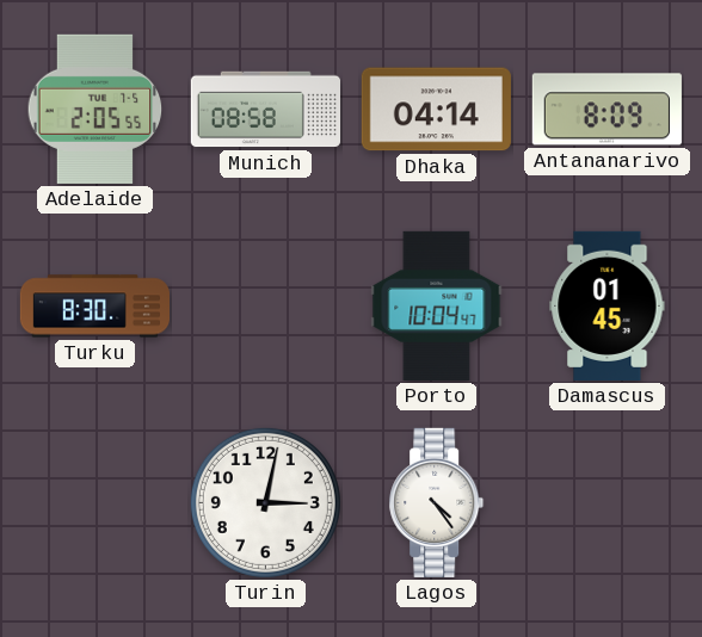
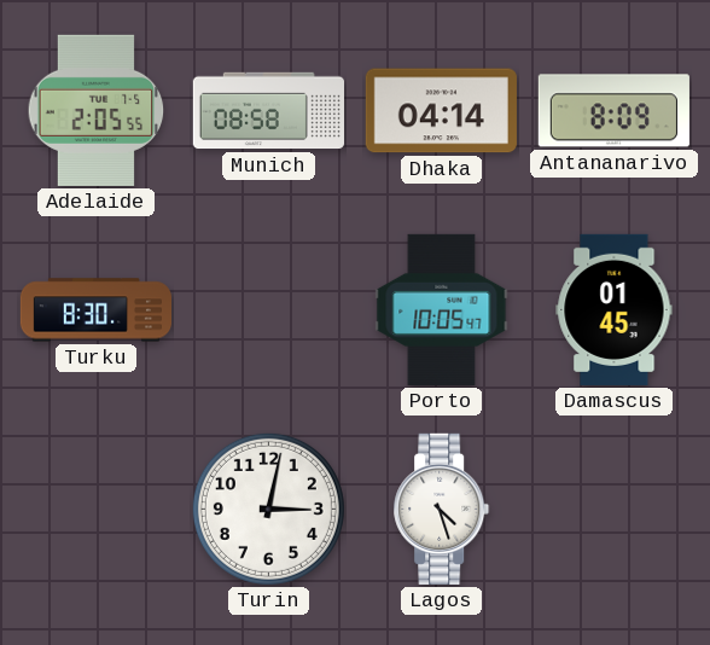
Porto: 10:04 -> 10:05 (442, 309)
Lagos: 4:24 -> 4:27 (442, 509)
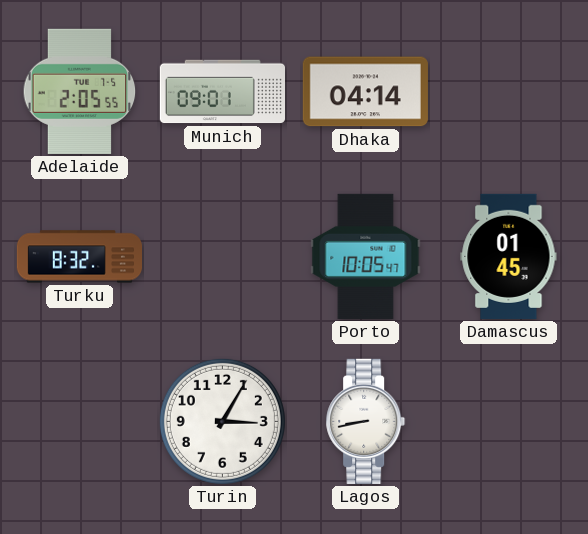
Munich: 08:58 -> 09:01 (222, 92)
Antananarivo: 8:09 -> none (613, 111)
Turku: 8:30 -> 8:32 (79, 257)
Turin: 3:02 -> 3:05 (222, 421)
Lagos: 4:27 -> 8:43 (366, 421)
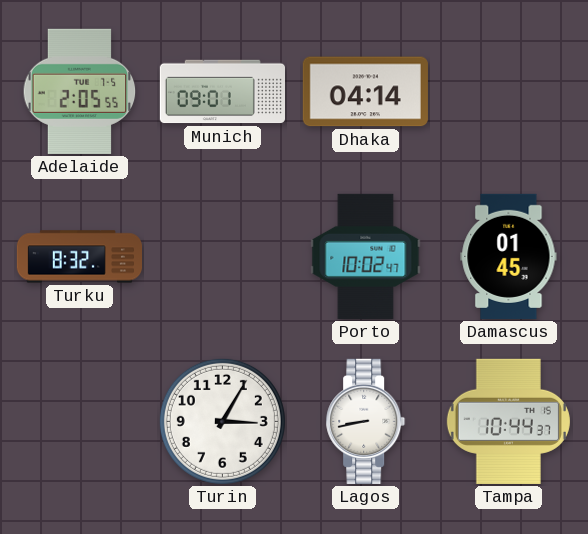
Porto: 10:05 -> 10:02 (366, 256)
Tampa: none -> 10:44 (508, 421)
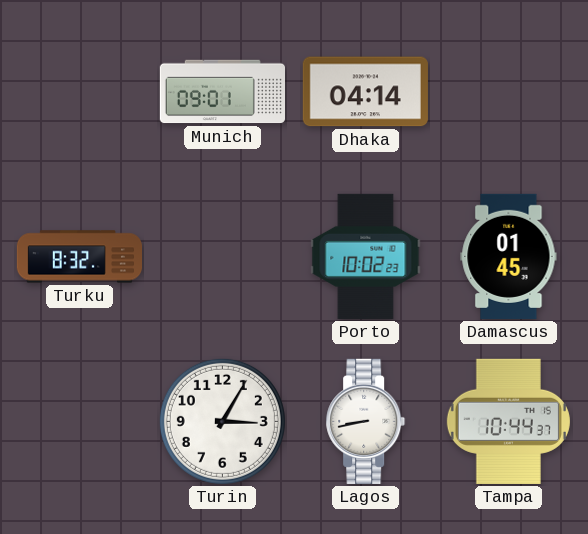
Adelaide: 2:05 -> none (80, 91)
Porto: 10:02:47 -> 10:02:23 (366, 256)
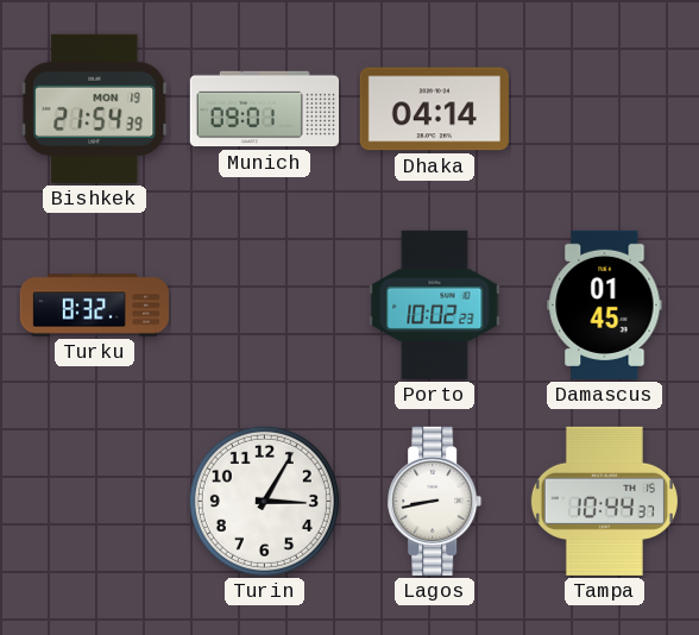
Bishkek: none -> 21:54 (95, 108)
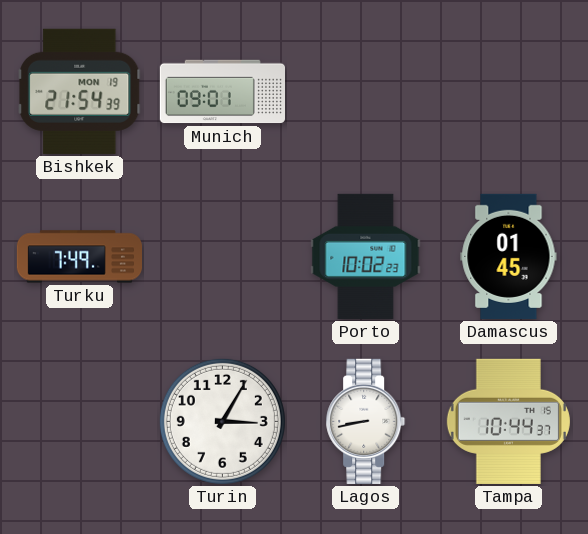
Dhaka: 04:14 -> none (434, 109)
Turku: 8:32 -> 7:49 (79, 257)
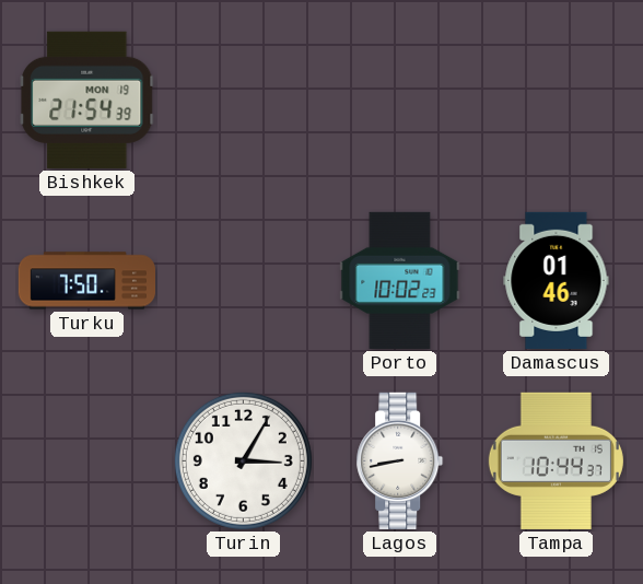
Munich: 09:01 -> none (222, 92)
Turku: 7:49 -> 7:50 (86, 281)
Damascus: 01:45 -> 01:46 (557, 280)
